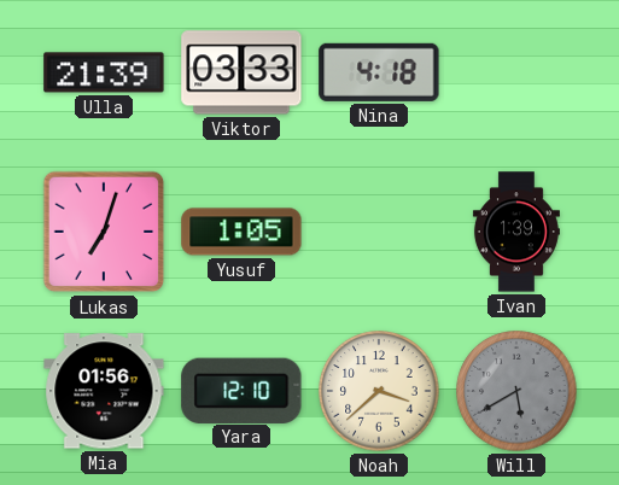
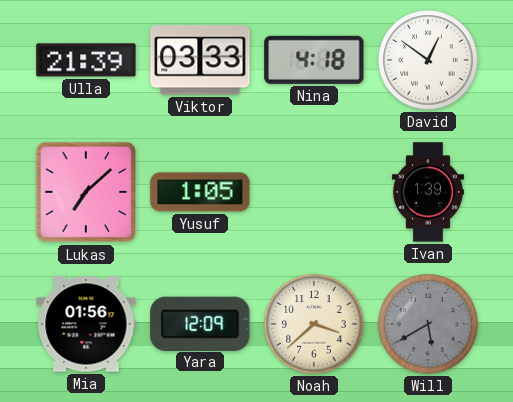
David: none -> 12:51 (428, 60)
Lukas: 7:03 -> 7:08 (86, 192)
Yara: 12:10 -> 12:09 (200, 323)
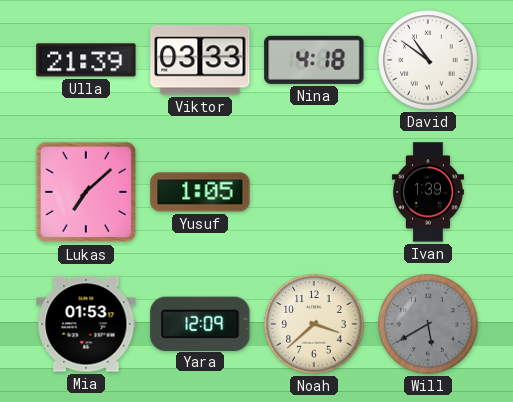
David: 12:51 -> 10:51 (428, 60)
Mia: 01:56 -> 01:53 (86, 324)
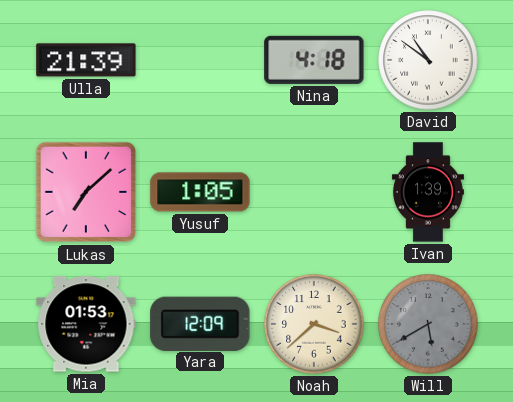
Viktor: 03:33 -> none (200, 60)
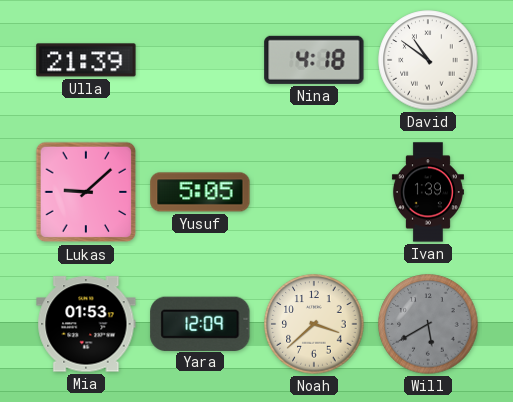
Lukas: 7:08 -> 9:08 (86, 192)
Yusuf: 1:05 -> 5:05 (200, 192)
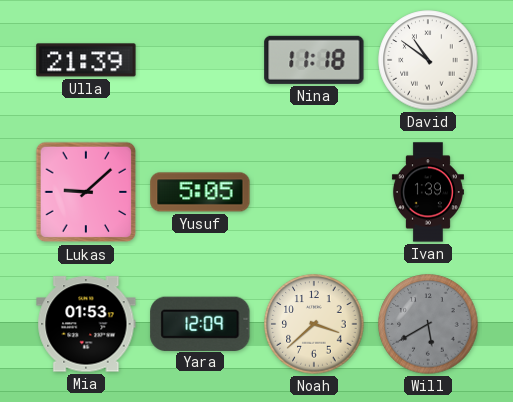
Nina: 4:18 -> 11:18 (314, 60)
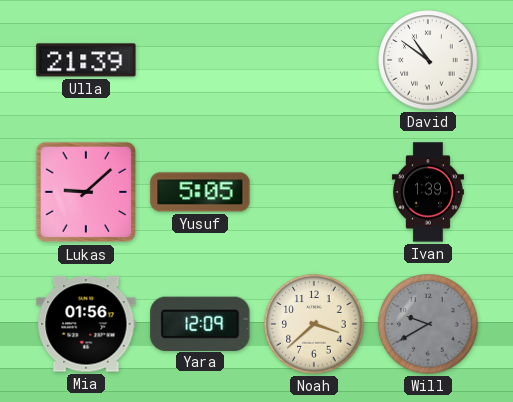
Nina: 11:18 -> none (314, 60)
Mia: 01:53 -> 01:56 (86, 324)
Will: 5:40 -> 9:40 (428, 324)
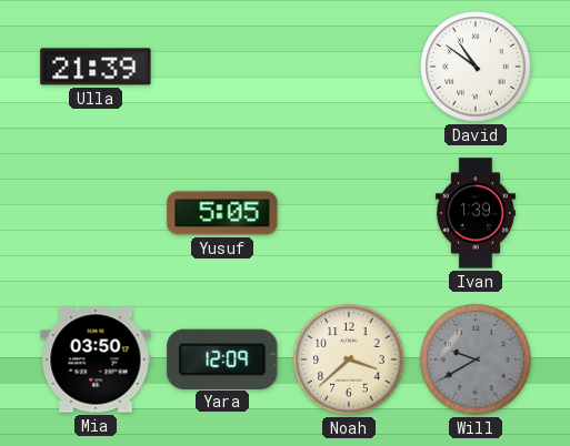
Lukas: 9:08 -> none (86, 192)
Mia: 01:56 -> 03:50 (96, 359)
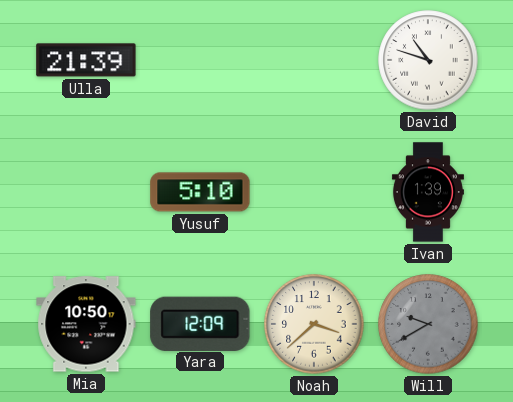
David: 10:51 -> 10:48 (428, 60)
Yusuf: 5:05 -> 5:10 (200, 192)
Mia: 03:50 -> 10:50 (86, 324)
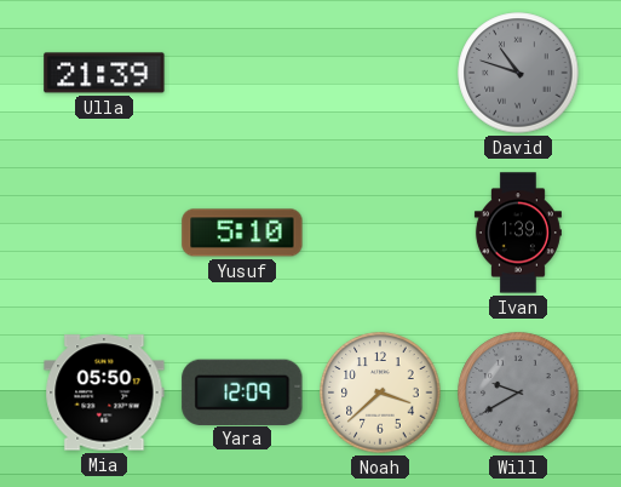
David dial: white -> grey (518, 73)
Mia: 10:50 -> 05:50 (104, 393)
